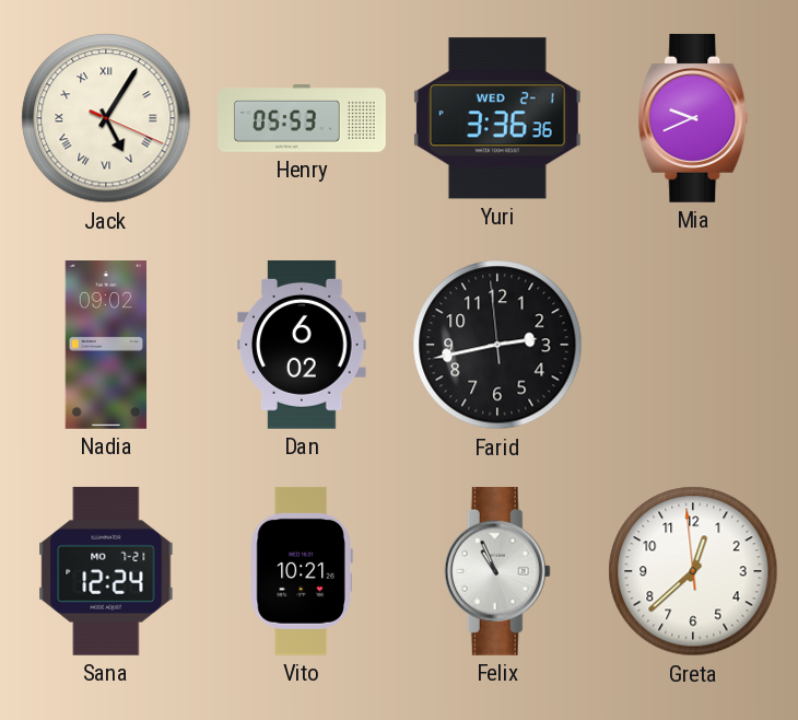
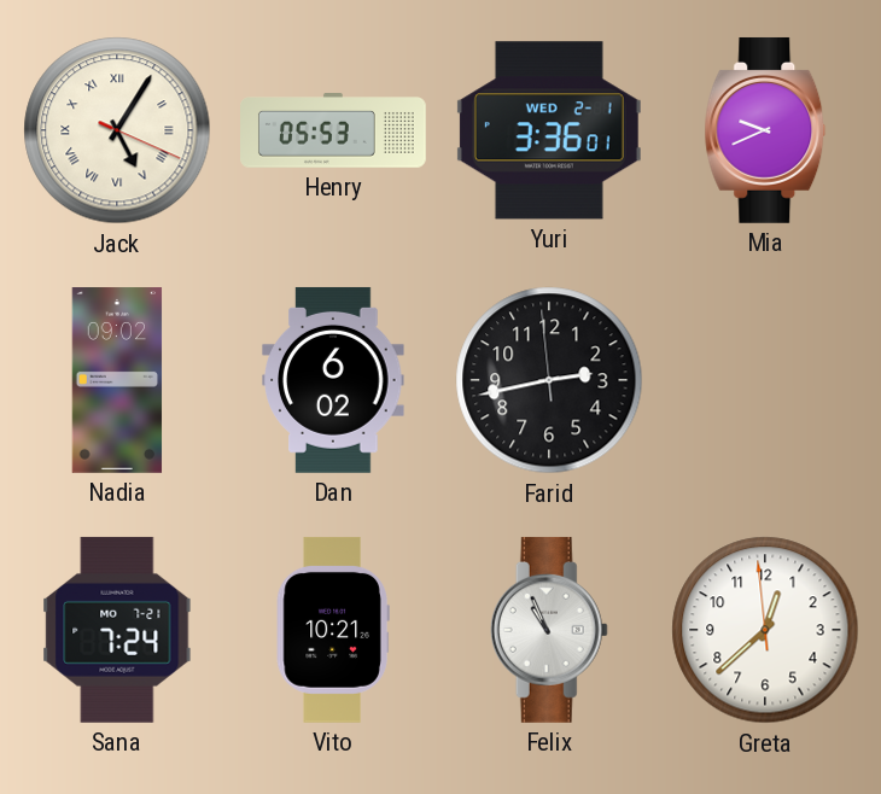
Yuri: 3:36:36 -> 3:36:01 (549, 130)
Sana: 12:24 -> 7:24 (117, 630)
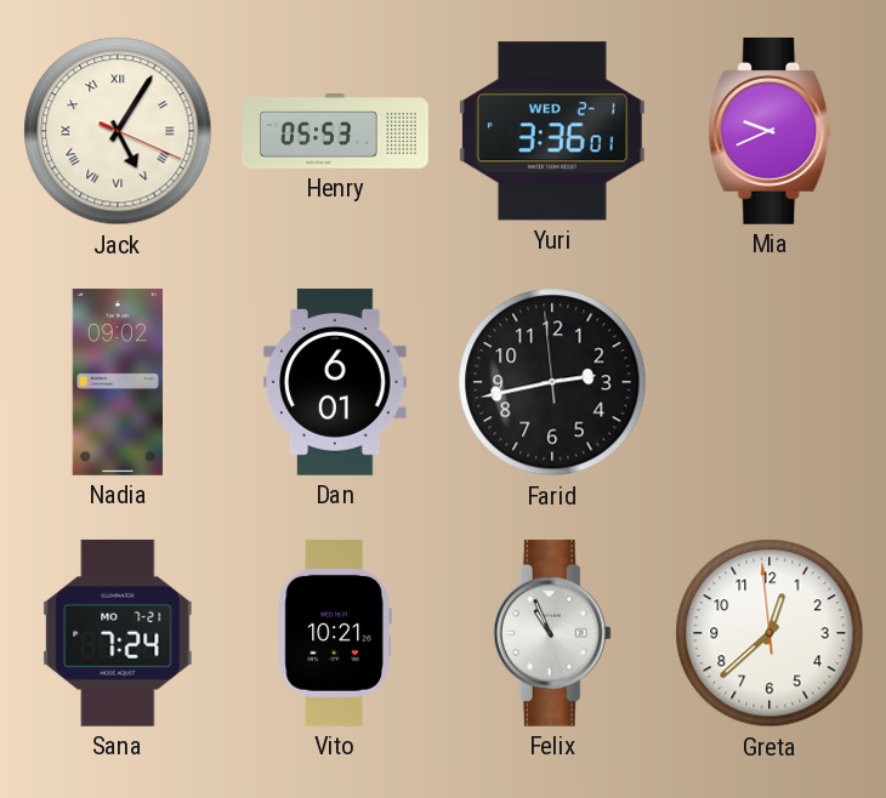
Dan: 6:02 -> 6:01 (335, 382)
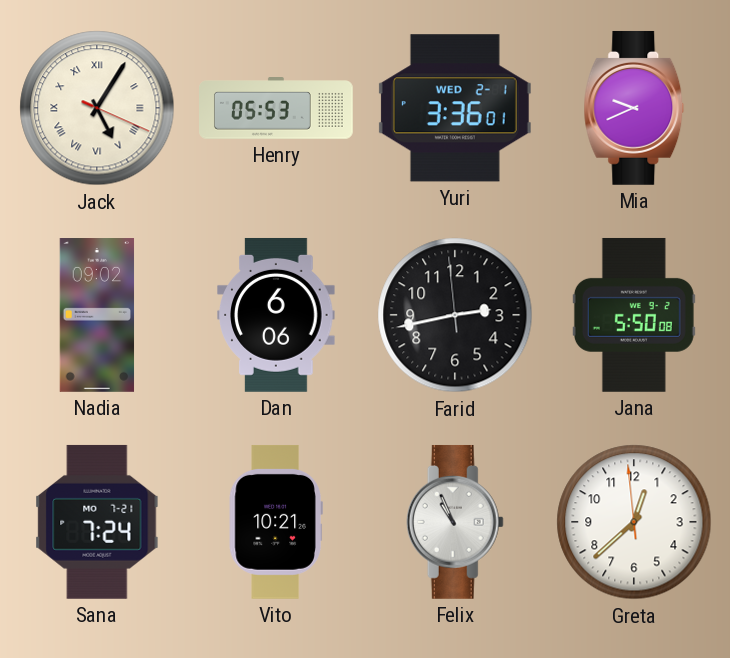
Dan: 6:01 -> 6:06 (276, 315)
Jana: none -> 5:50 (634, 315)
